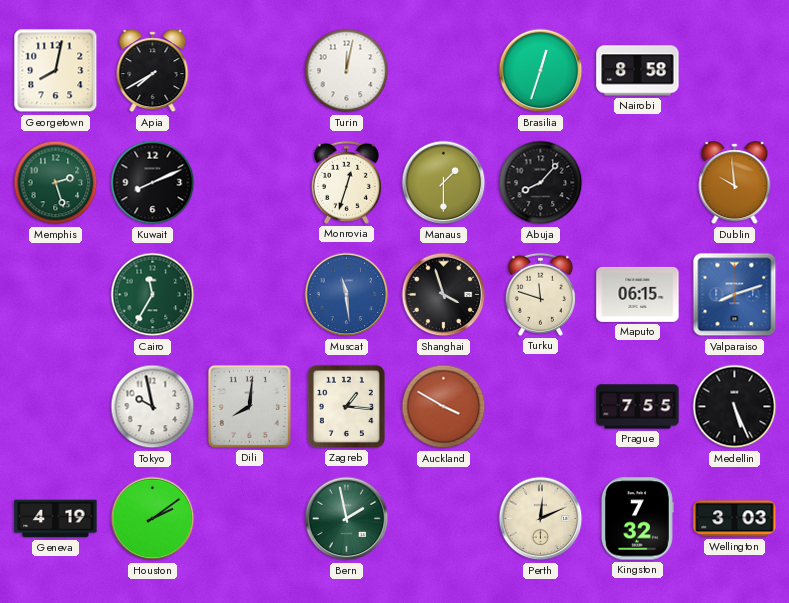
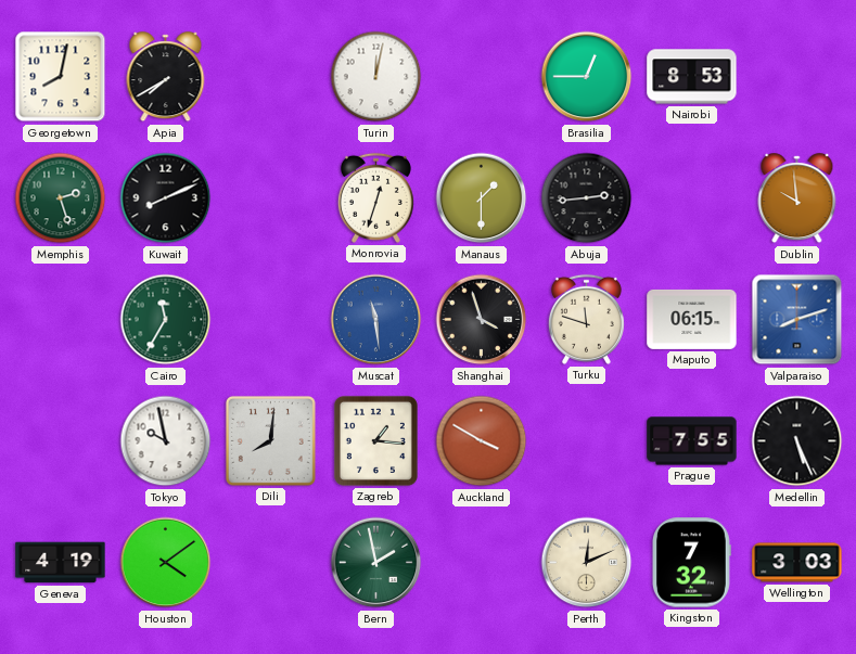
Brasilia: 12:33 -> 12:45 (587, 77)
Nairobi: 8:58 -> 8:53 (692, 77)
Abuja: 8:07 -> 2:44 (587, 198)
Houston: 2:09 -> 4:09 (166, 563)
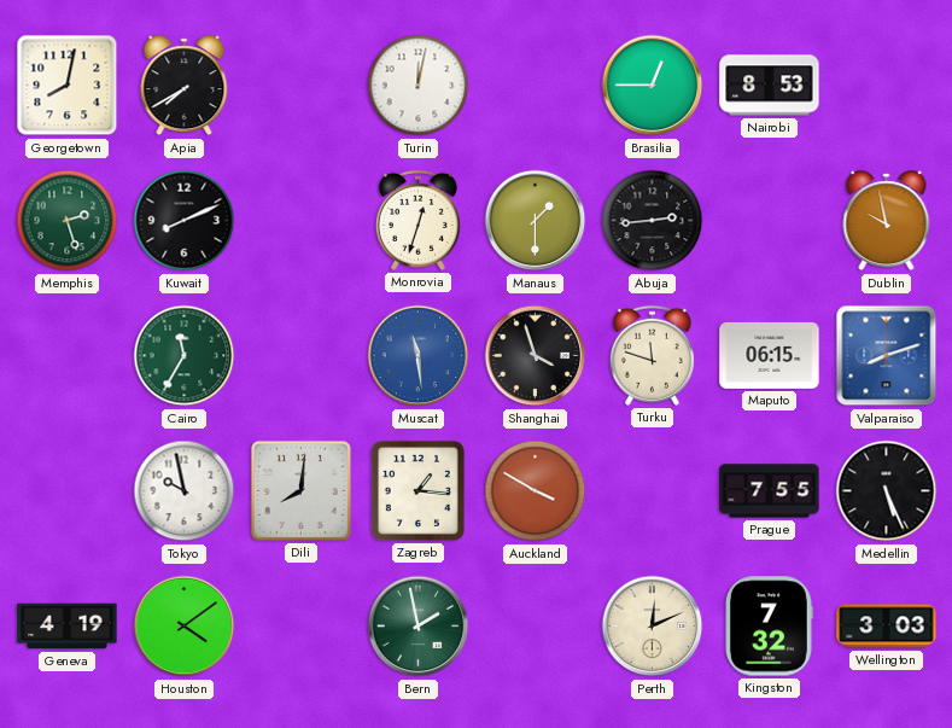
Dublin: 9:59 -> 9:58 (887, 221)
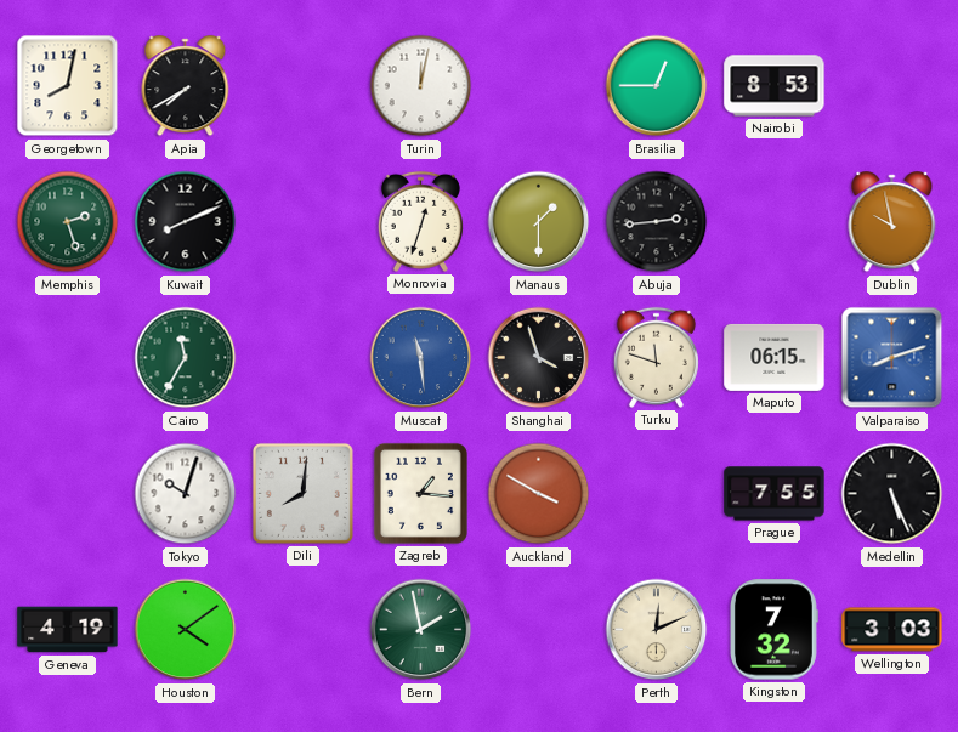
Tokyo: 9:58 -> 10:03 (186, 494)
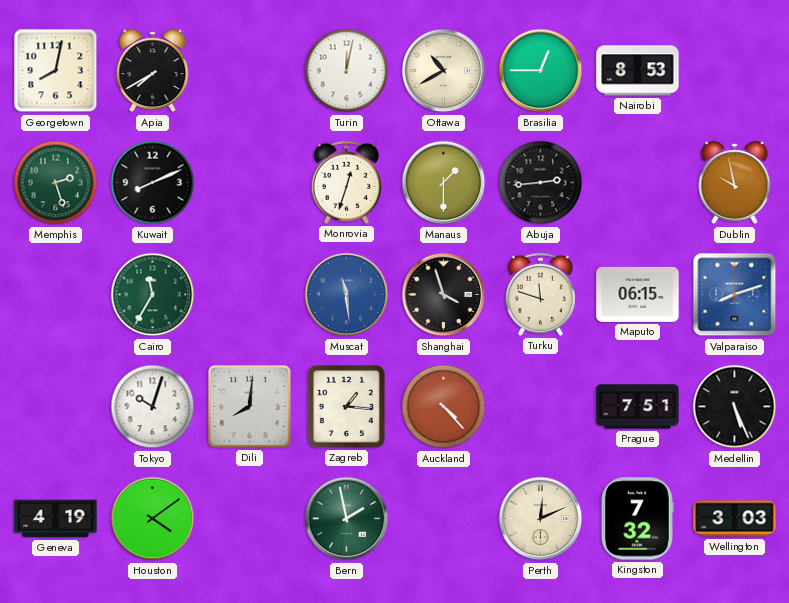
Ottawa: none -> 10:40 (444, 71)
Auckland: 3:50 -> 4:23 (444, 407)
Prague: 7:55 -> 7:51 (638, 407)
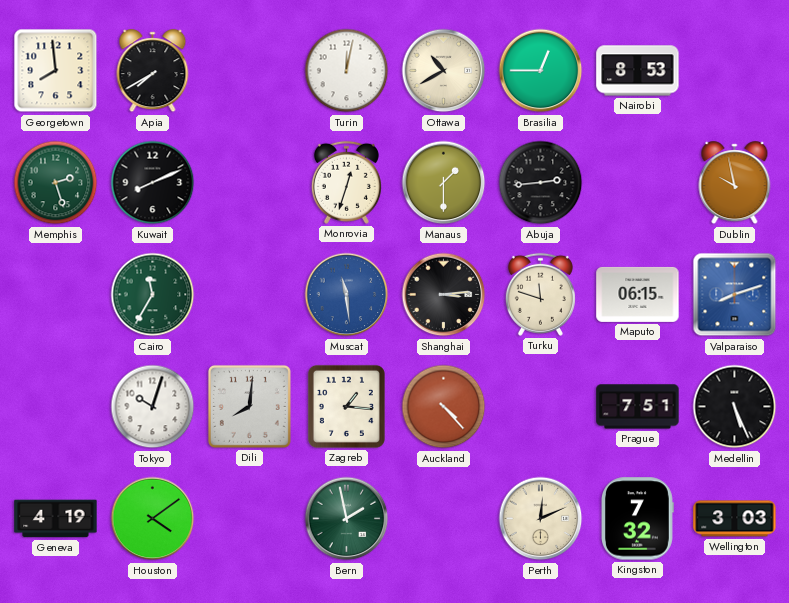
Georgetown: 8:02 -> 7:59 (56, 71)
Shanghai: 3:57 -> 3:14 (444, 295)
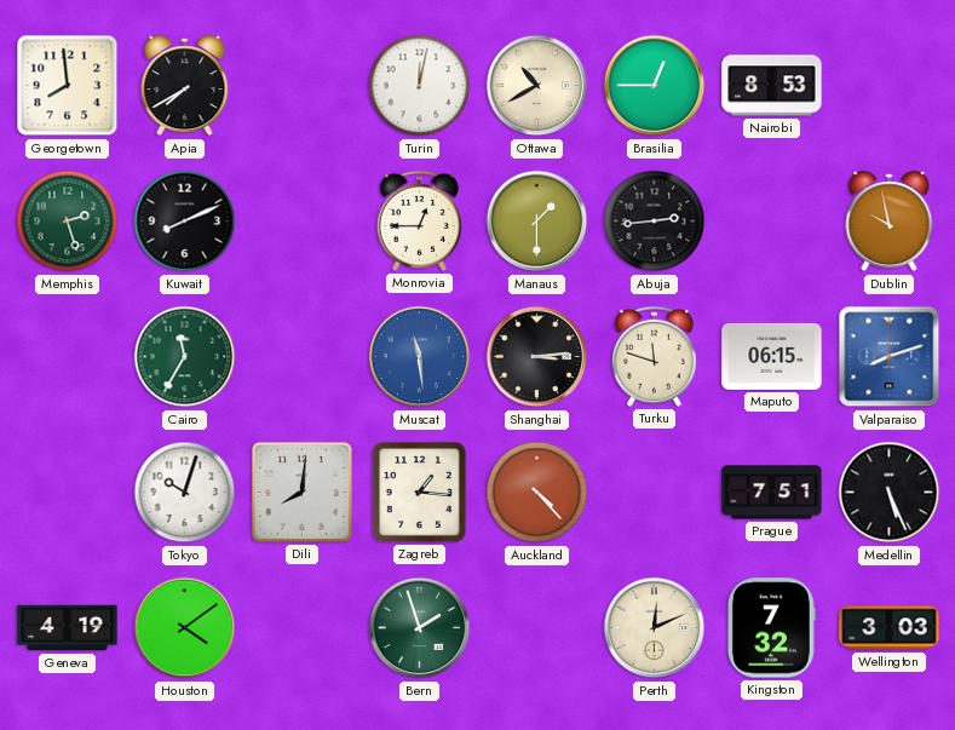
Monrovia: 12:33 -> 12:45 (419, 220)
Bern: 1:58 -> 1:57 (420, 628)
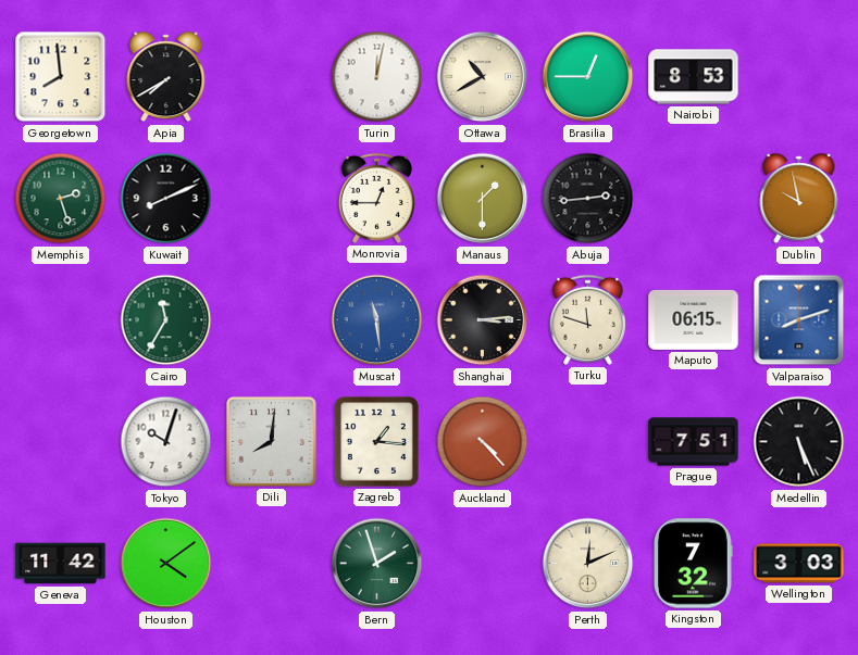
Geneva: 4:19 -> 11:42 (61, 564)
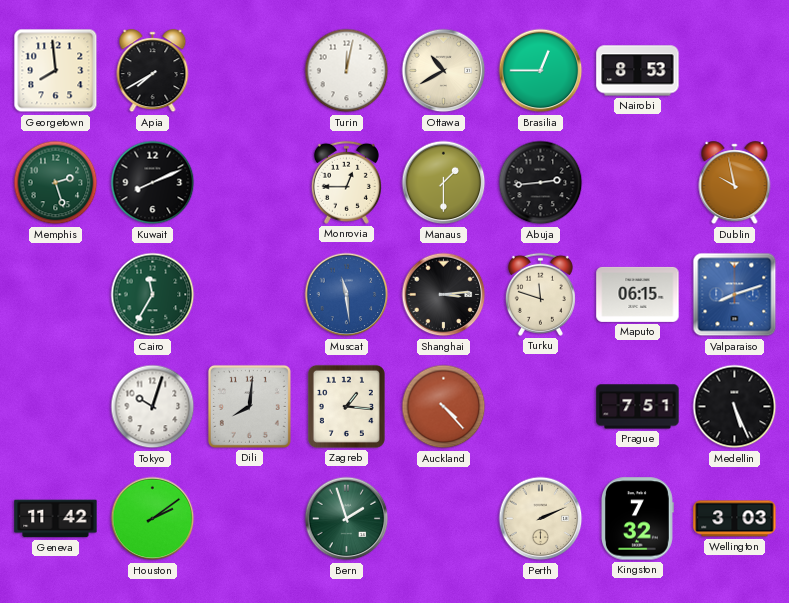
Houston: 4:09 -> 2:09 (153, 519)
Perth: 12:11 -> 2:11 (541, 519)
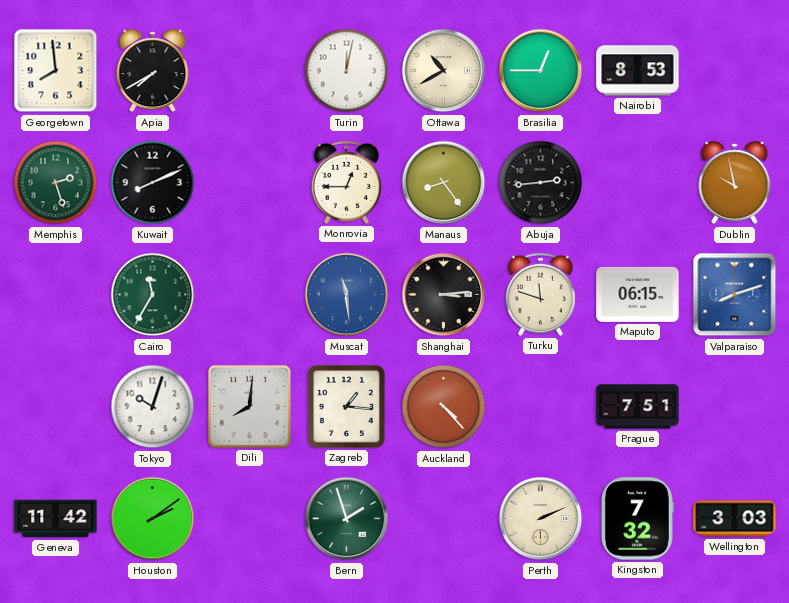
Manaus: 1:30 -> 8:24 (444, 183)
Medellin: 5:26 -> none (735, 407)
